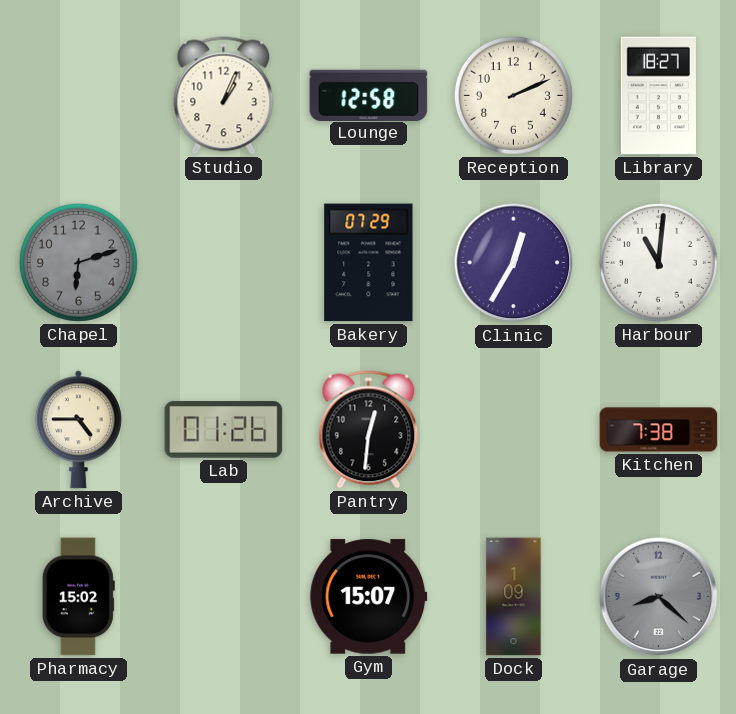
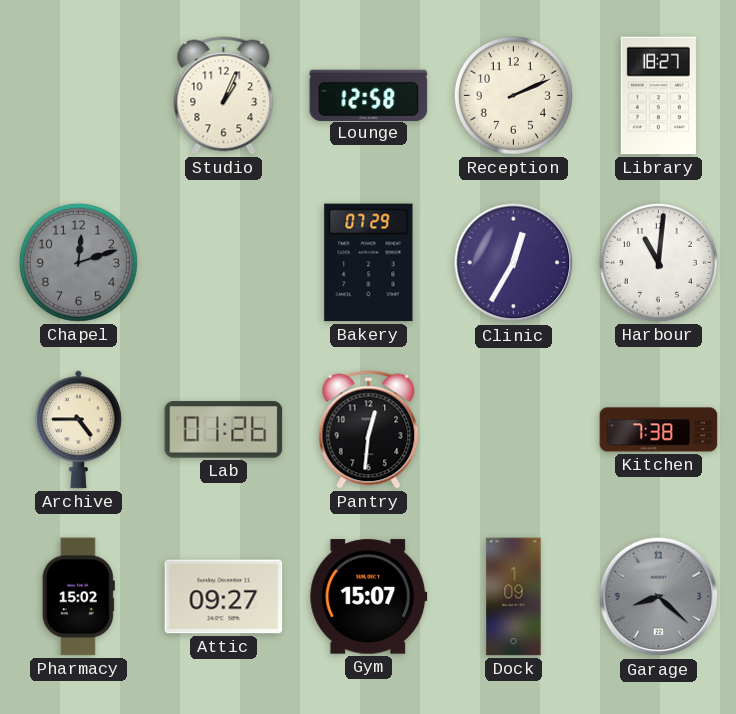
Chapel: 6:12 -> 12:12 (78, 262)
Attic: none -> 09:27 (224, 597)
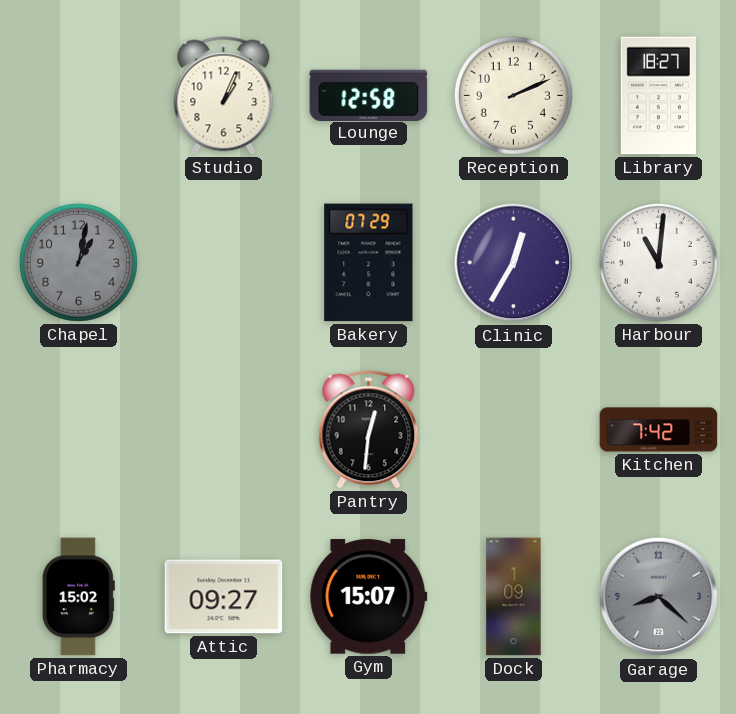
Chapel: 12:12 -> 1:02 (78, 262)
Archive: 4:45 -> none (78, 430)
Lab: 01:26 -> none (224, 430)
Kitchen: 7:38 -> 7:42 (659, 430)
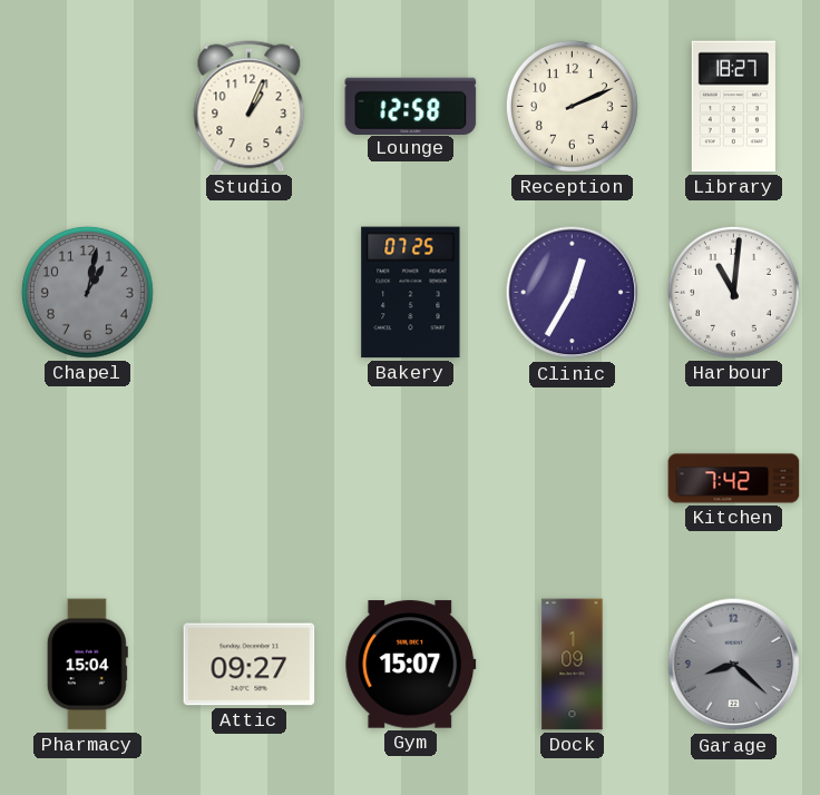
Bakery: 07:29 -> 07:25 (411, 293)
Pantry: 12:31 -> none (369, 430)
Pharmacy: 15:02 -> 15:04 (87, 665)
